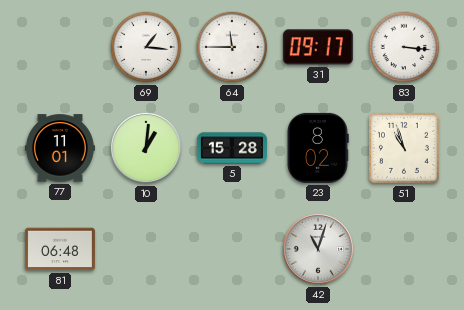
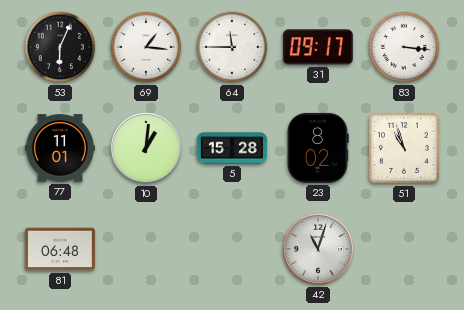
53: none -> 6:04 (60, 47)
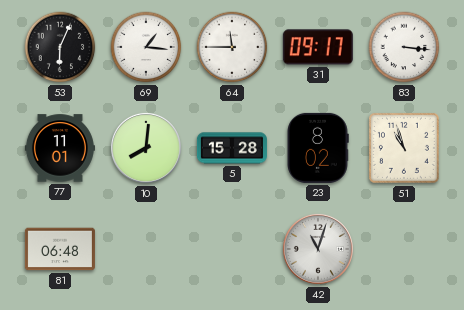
10: 1:01 -> 8:01 (146, 148)
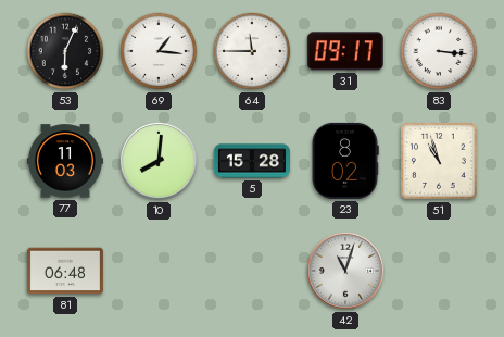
77: 11:01 -> 11:03 (65, 161)
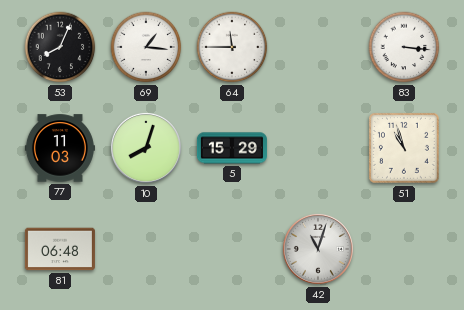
53: 6:04 -> 8:04 (60, 47)
31: 09:17 -> none (345, 51)
10: 8:01 -> 8:03 (146, 148)
5: 15:28 -> 15:29 (232, 148)
23: 8:02 -> none (345, 161)
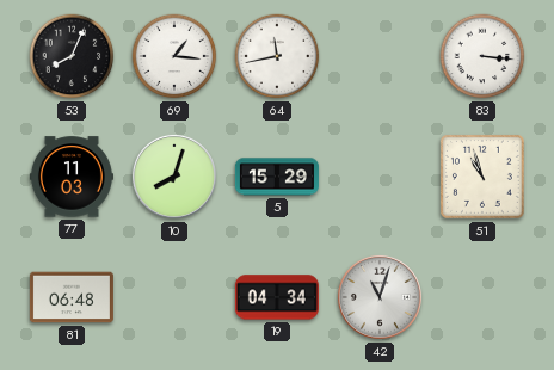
64: 11:45 -> 11:43 (277, 56)
19: none -> 04:34 (277, 297)
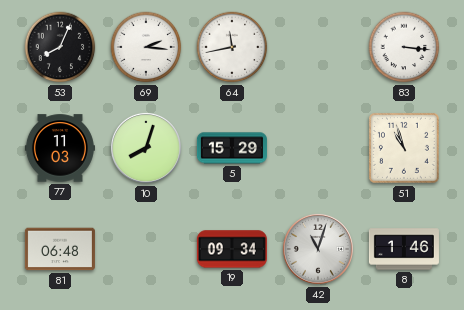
69: 1:16 -> 2:16 (146, 47)
19: 04:34 -> 09:34 (232, 249)
8: none -> 1:46 (404, 249)
